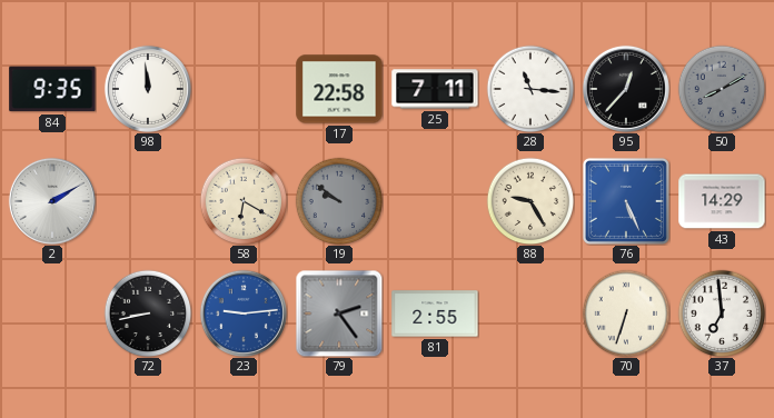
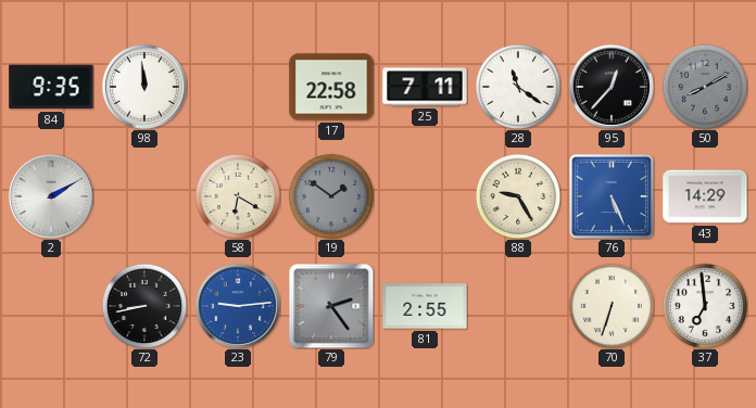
28: 11:16 -> 11:21 (518, 87)
19: 9:51 -> 1:51 (331, 196)
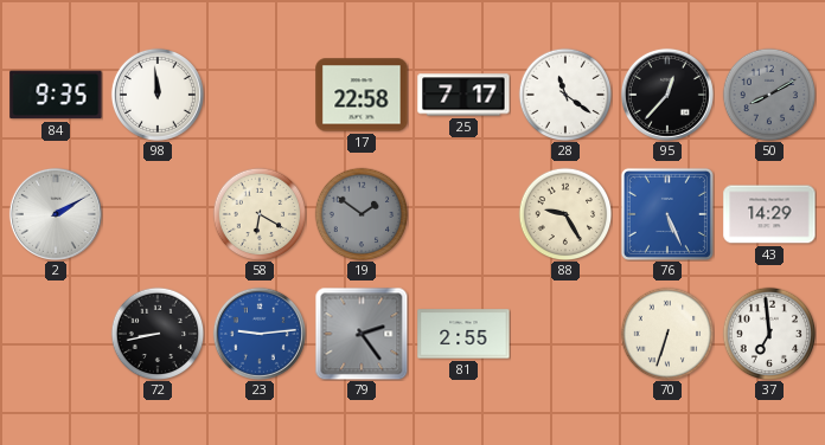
25: 7:11 -> 7:17 (463, 95)
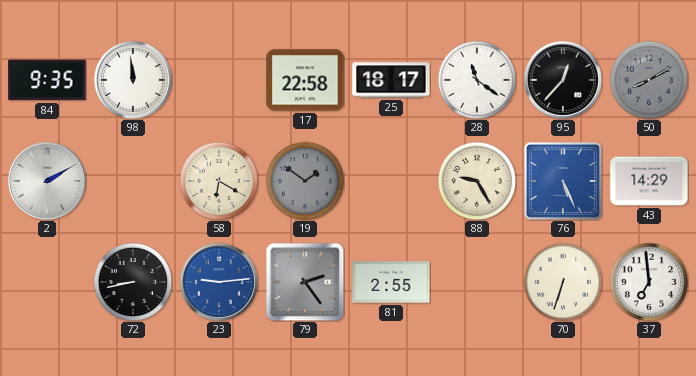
25: 7:17 -> 18:17 (391, 80)
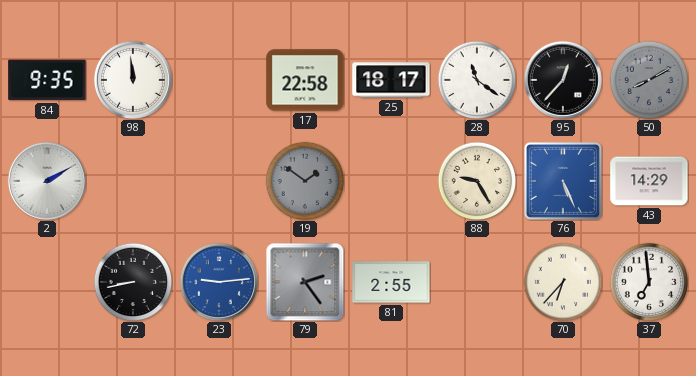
58: 6:20 -> none (219, 181)
70: 6:33 -> 6:37 (563, 282)
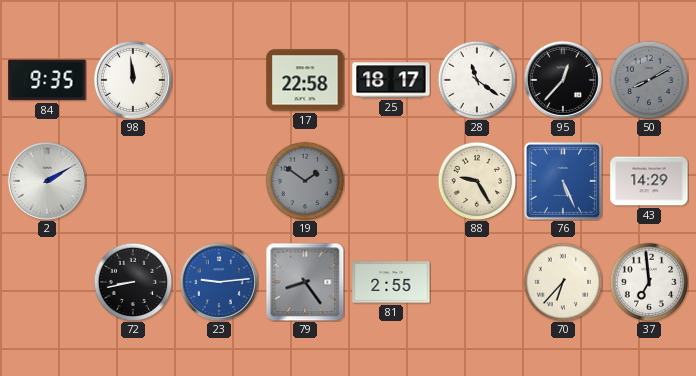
79: 2:24 -> 8:24 (305, 282)
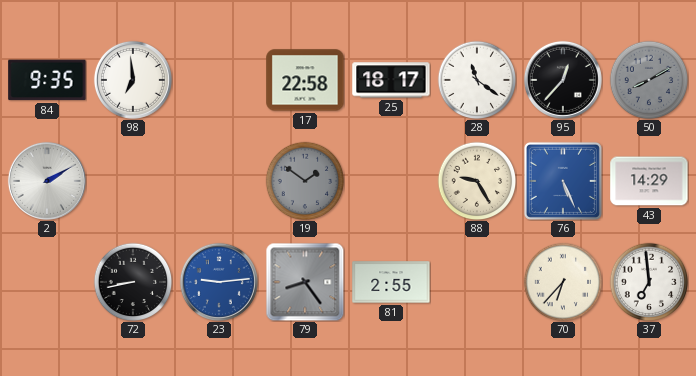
98: 11:59 -> 6:59 (133, 80)
